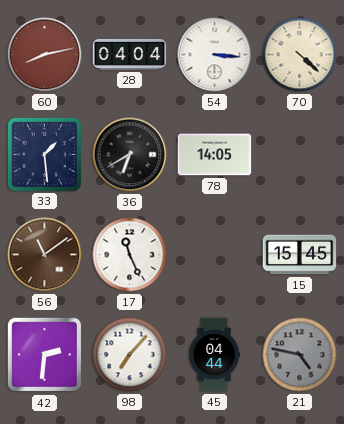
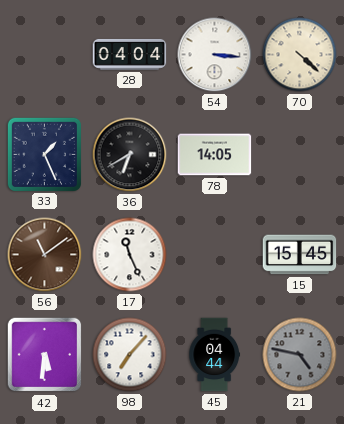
60: 8:13 -> none (45, 55)
33: 1:29 -> 1:26 (44, 154)
42: 2:31 -> 5:31 (45, 355)
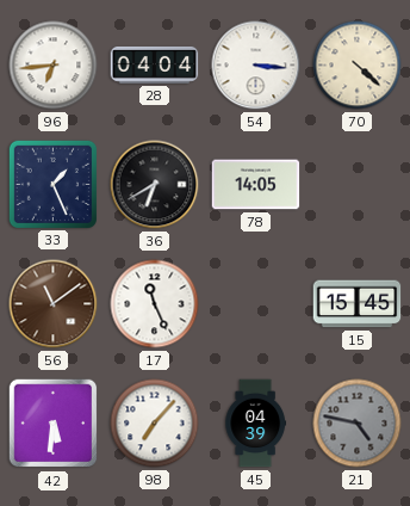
96: none -> 6:44 (54, 66)
45: 04:44 -> 04:39 (256, 424)
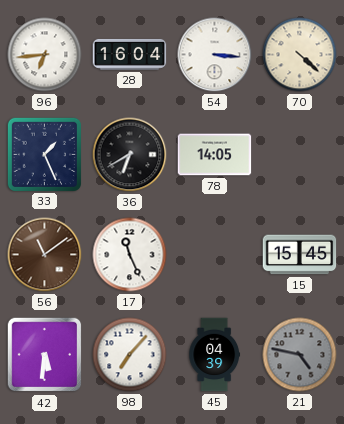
28: 04:04 -> 16:04 (130, 54)
